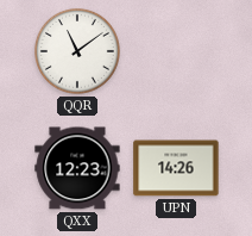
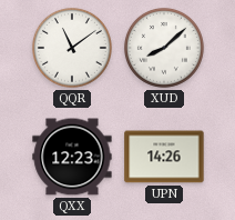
XUD: none -> 8:08 (164, 48)
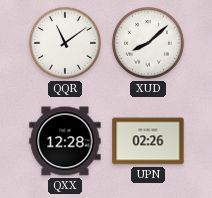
QXX: 12:23 -> 12:28 (65, 141)
UPN: 14:26 -> 02:26 (148, 141)
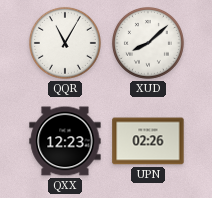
QQR: 11:09 -> 11:05 (65, 43)
QXX: 12:28 -> 12:23 (65, 141)
